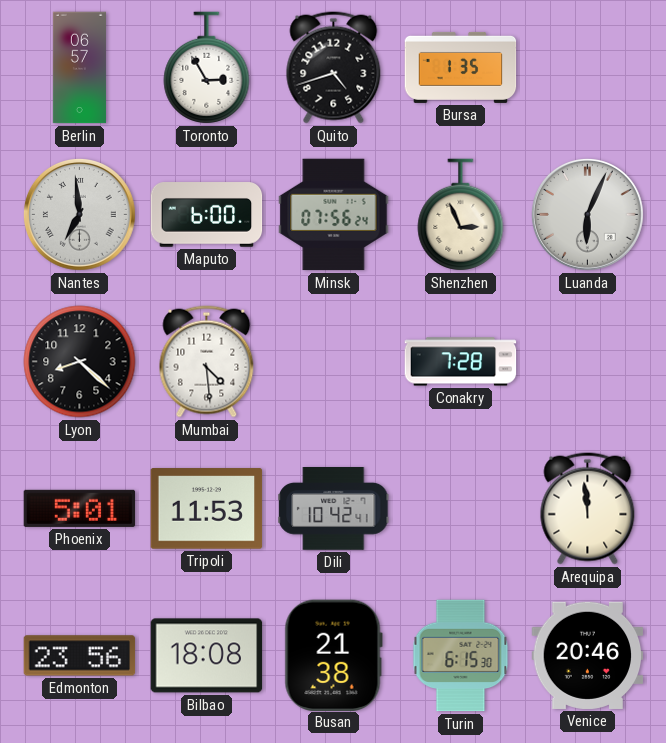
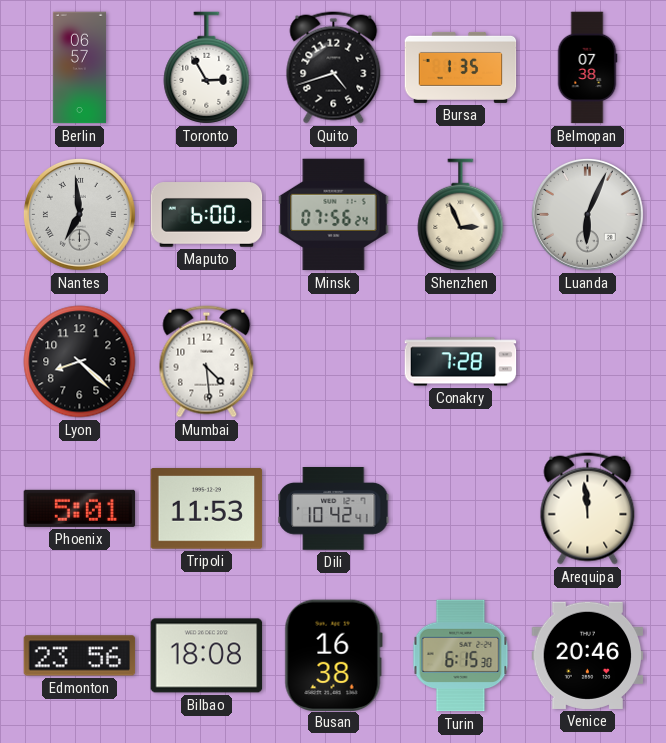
Belmopan: none -> 07:38 (587, 68)
Busan: 21:38 -> 16:38 (333, 655)
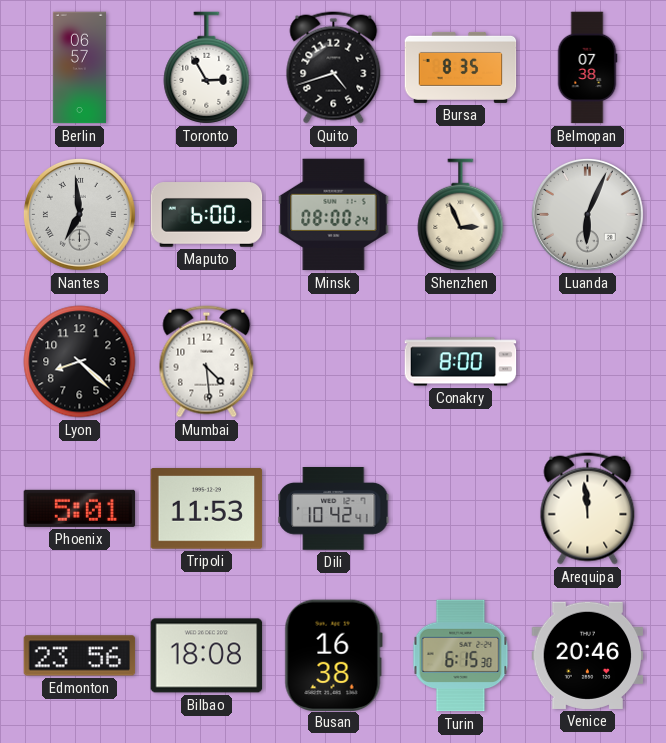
Bursa: 1:35 -> 8:35 (461, 67)
Minsk: 07:56 -> 08:00 (334, 215)
Conakry: 7:28 -> 8:00 (461, 362)
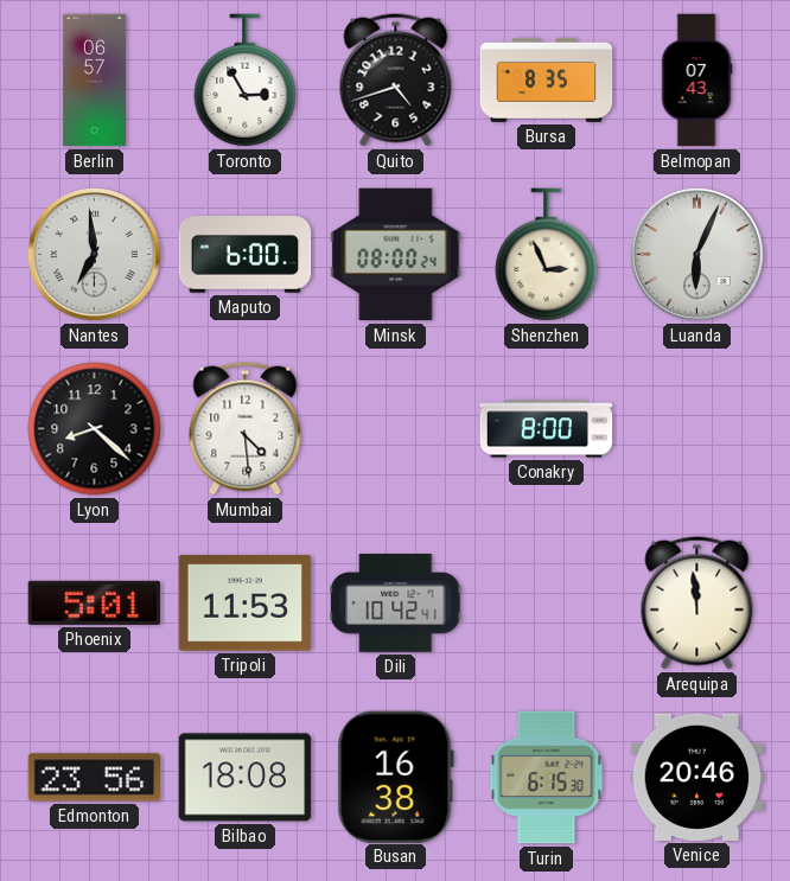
Belmopan: 07:38 -> 07:43 (696, 81)
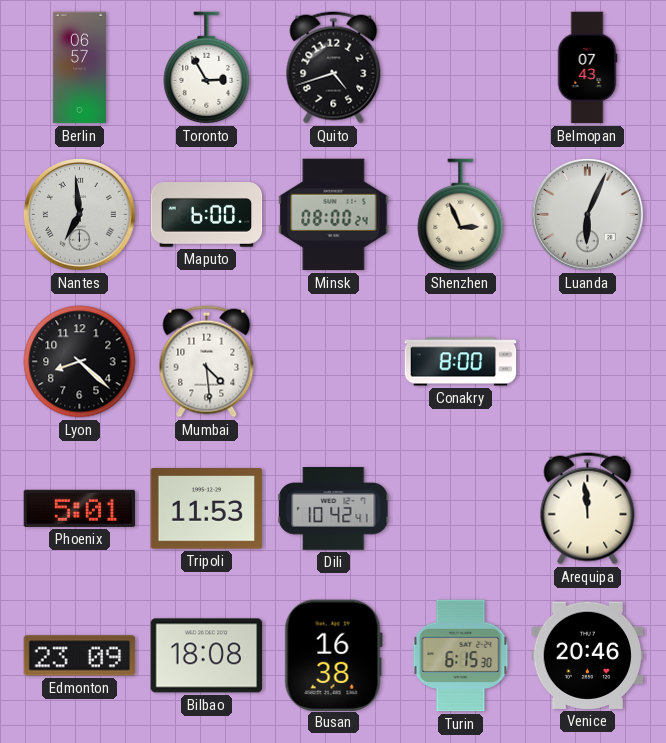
Bursa: 8:35 -> none (547, 79)
Edmonton: 23:56 -> 23:09 (80, 656)
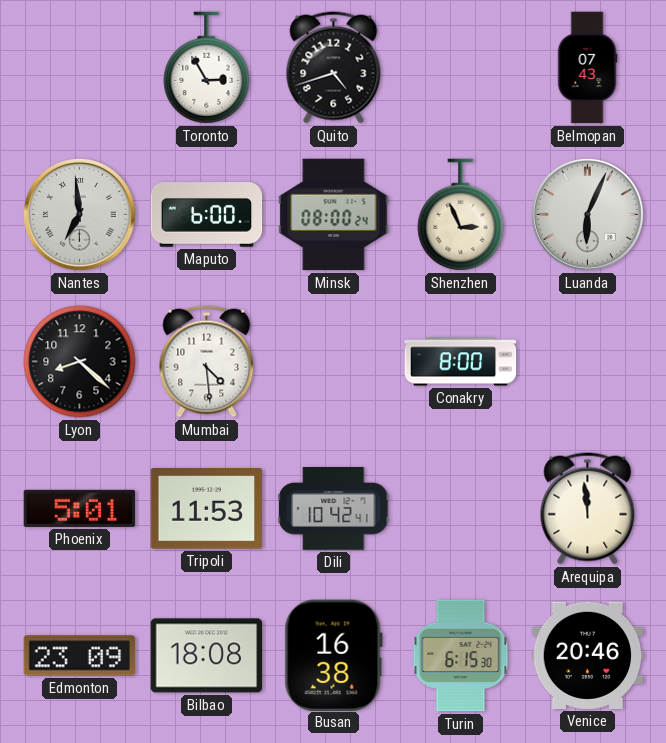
Berlin: 06:57 -> none (79, 68)
